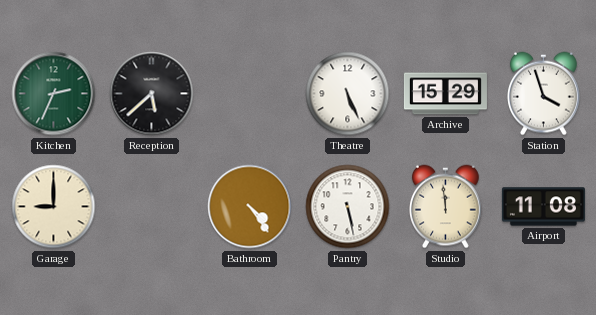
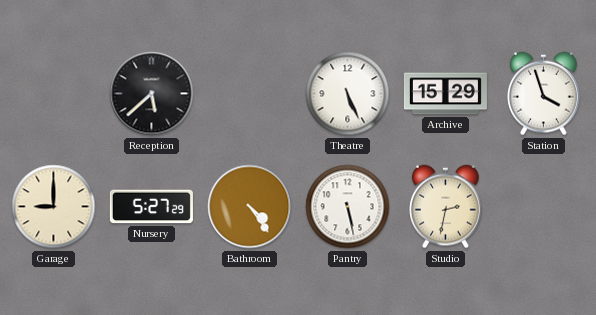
Kitchen: 2:34 -> none (54, 94)
Nursery: none -> 5:27 (151, 207)
Studio: 11:59 -> 2:32 (446, 207)
Airport: 11:08 -> none (543, 207)
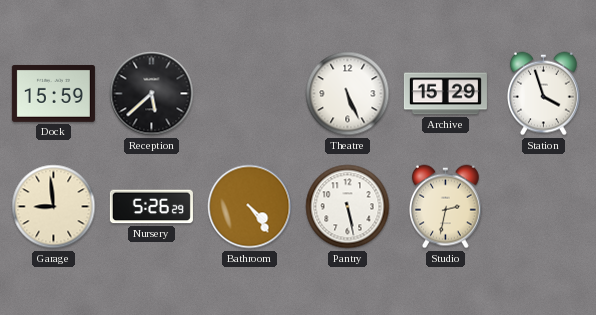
Dock: none -> 15:59 (53, 93)
Garage: 9:00 -> 8:59 (54, 207)
Nursery: 5:27 -> 5:26 (151, 207)
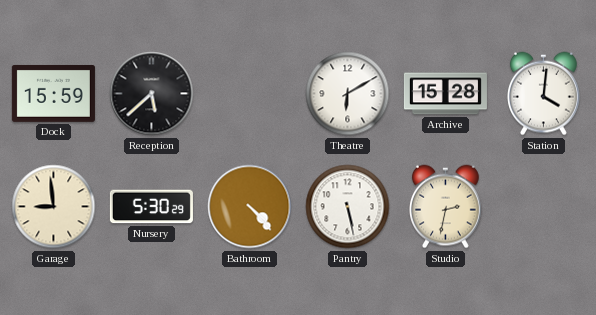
Theatre: 5:26 -> 6:10 (348, 94)
Archive: 15:29 -> 15:28 (445, 94)
Station: 3:57 -> 4:01 (544, 94)
Nursery: 5:26 -> 5:30 (151, 207)
Bathroom: 4:24 -> 4:23 (250, 207)
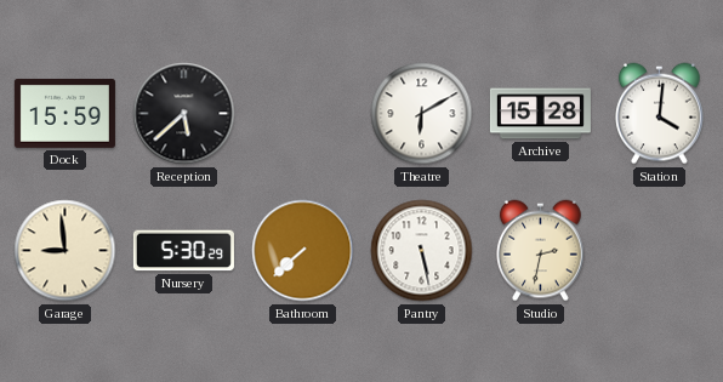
Bathroom: 4:23 -> 7:38 (303, 251)
